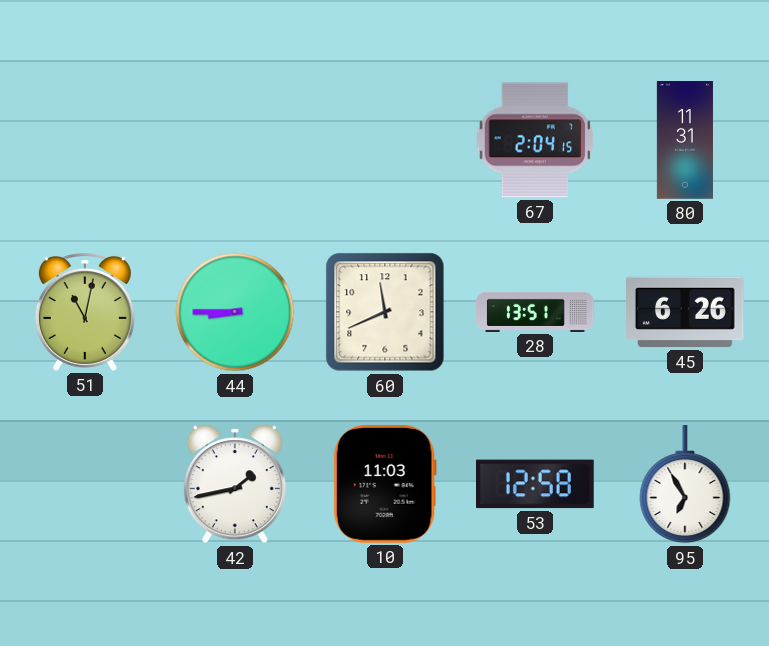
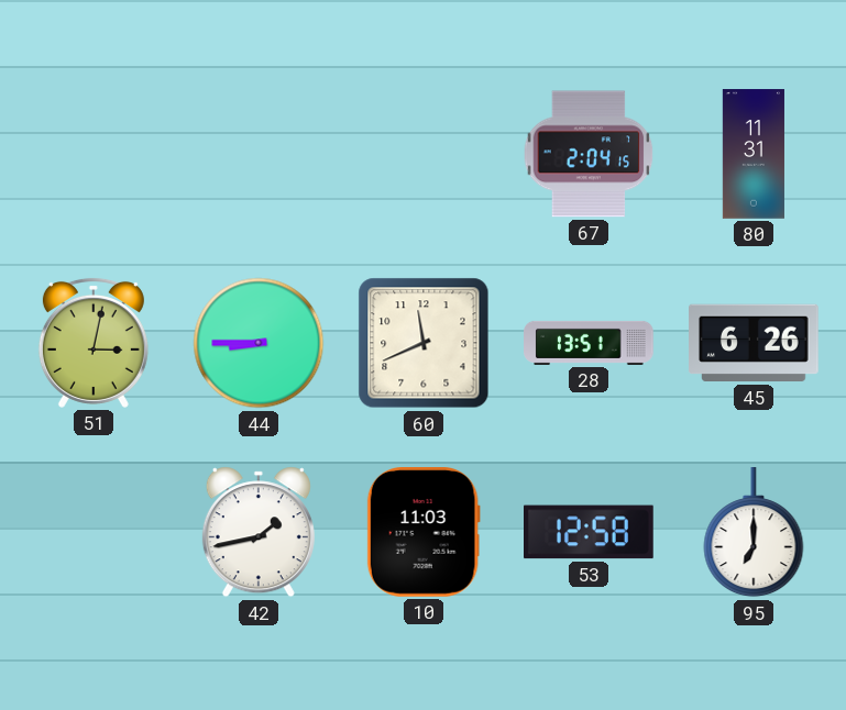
51: 11:02 -> 3:02 (94, 343)
95: 6:55 -> 7:00 (754, 533)
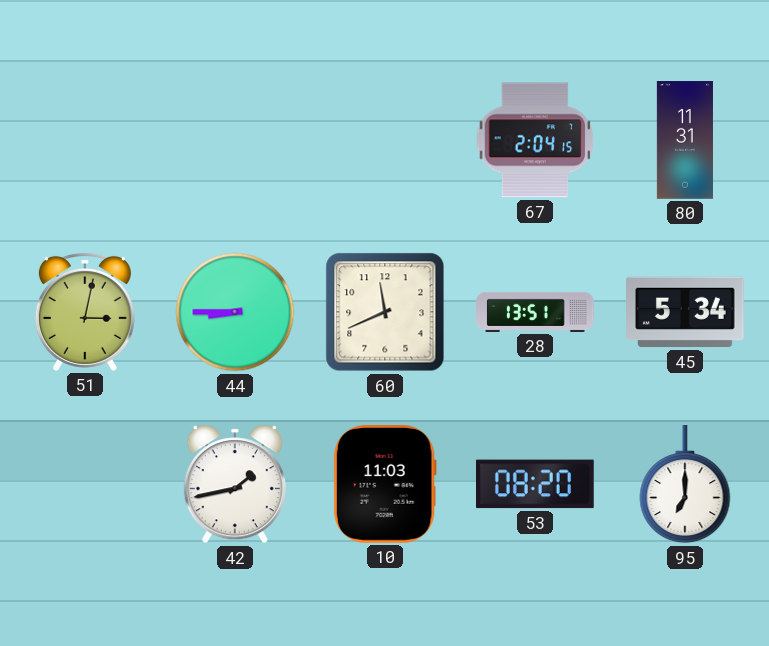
45: 6:26 -> 5:34 (685, 312)
53: 12:58 -> 08:20 (536, 484)
